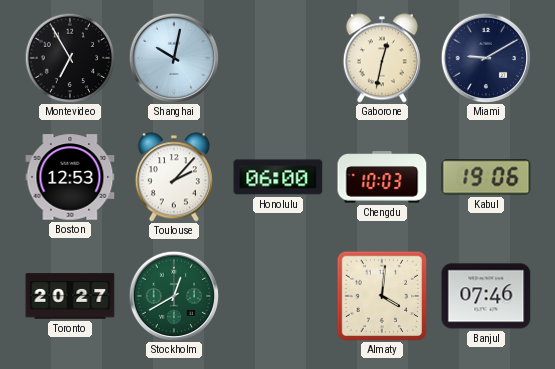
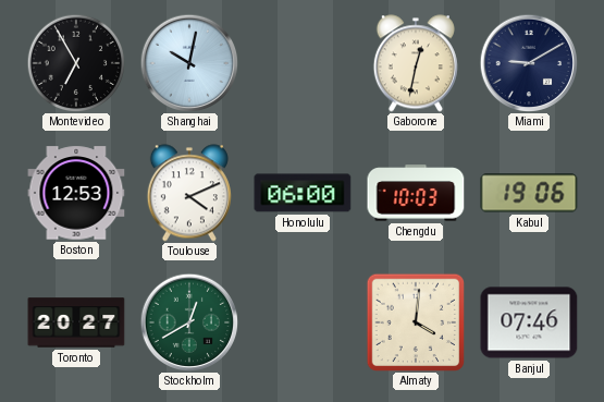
Toulouse: 2:07 -> 4:11 (189, 193)
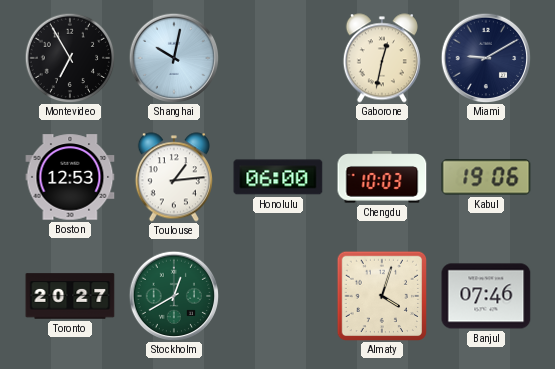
Toulouse: 4:11 -> 1:14 (174, 177)
Almaty: 4:01 -> 4:03 (381, 295)
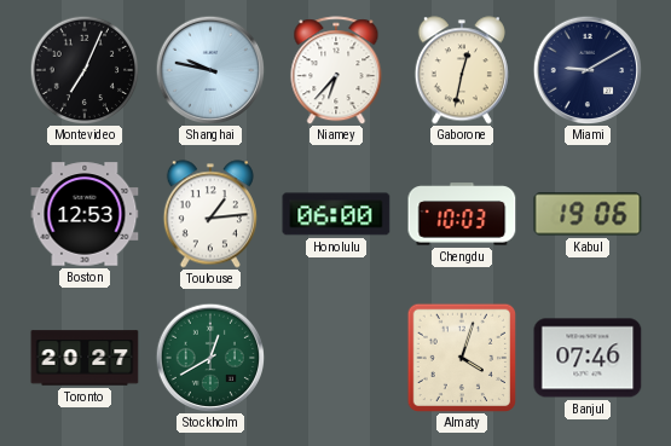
Montevideo: 6:55 -> 7:04 (85, 70)
Shanghai: 10:02 -> 9:47 (210, 70)
Niamey: none -> 6:37 (336, 70)
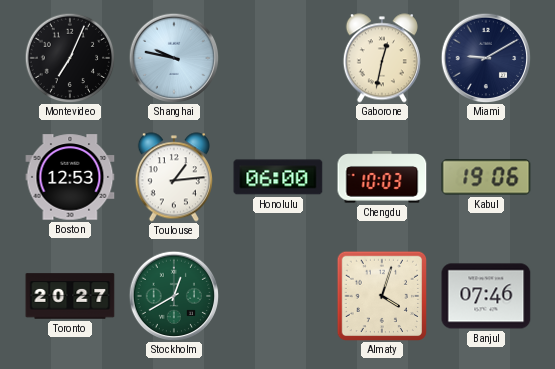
Niamey: 6:37 -> none (336, 70)
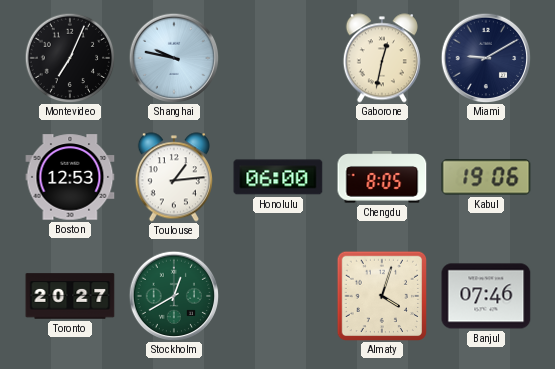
Chengdu: 10:03 -> 8:05 (382, 177)
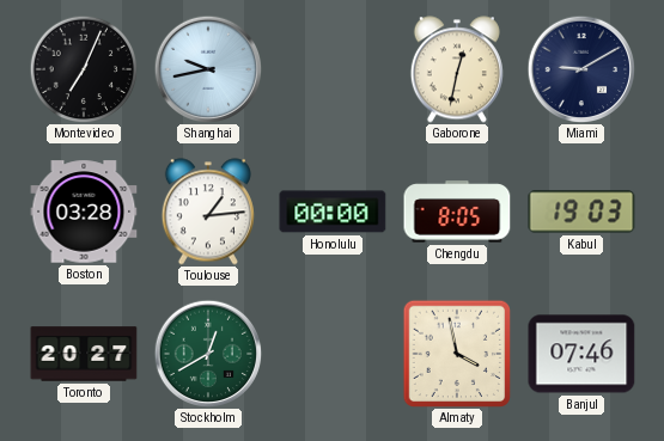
Shanghai: 9:47 -> 9:43 (208, 69)
Boston: 12:53 -> 03:28 (84, 212)
Honolulu: 06:00 -> 00:00 (333, 212)
Kabul: 19:06 -> 19:03 (581, 212)
Almaty: 4:03 -> 3:58 (456, 353)
